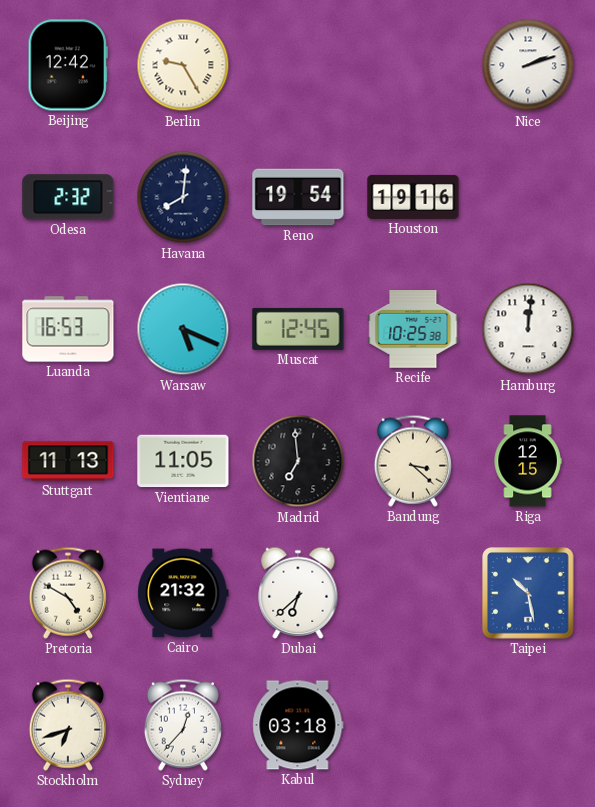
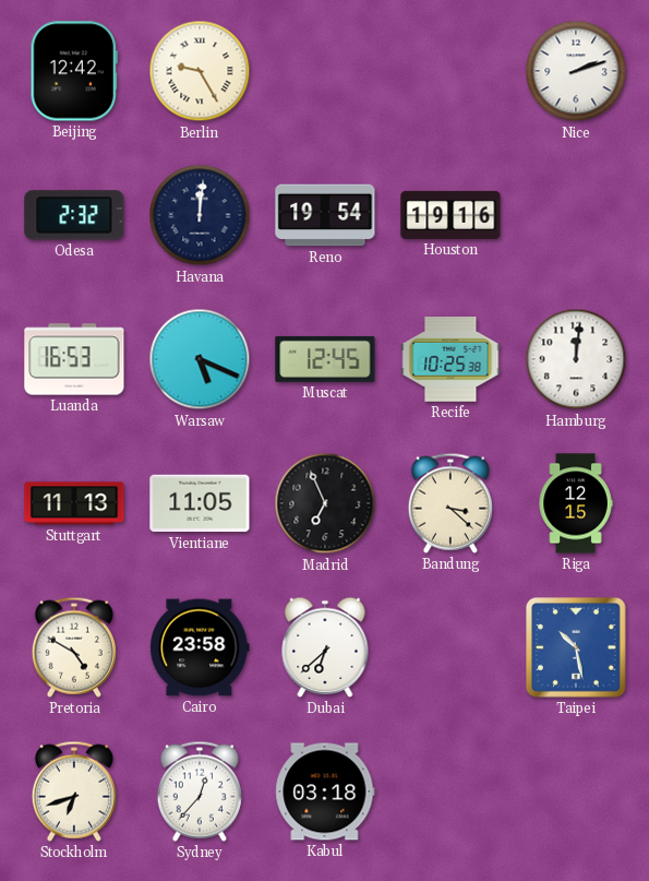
Havana: 8:01 -> 12:01 (200, 215)
Madrid: 6:59 -> 6:56 (325, 503)
Cairo: 21:32 -> 23:58 (200, 647)
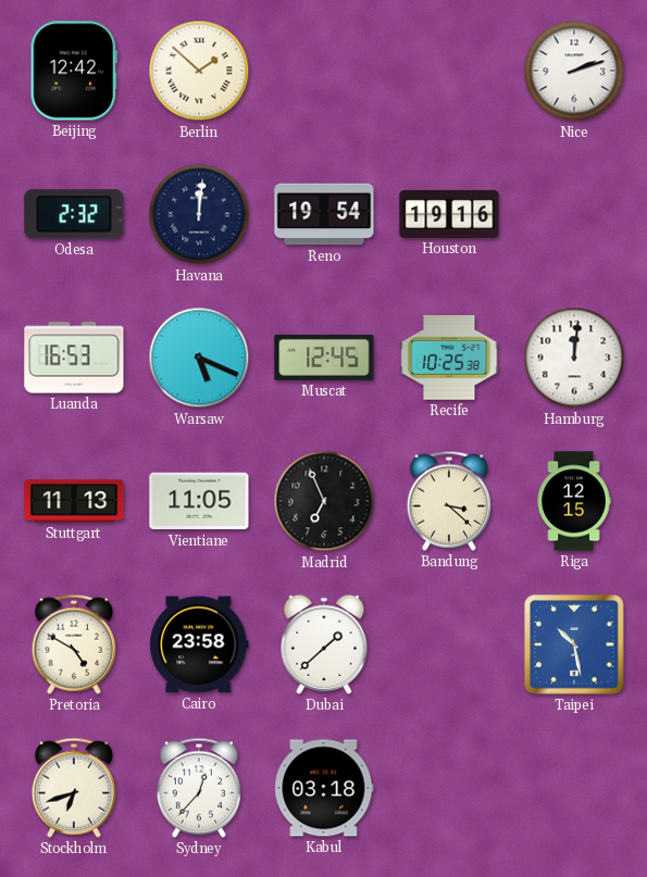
Berlin: 9:25 -> 1:52 (199, 71)
Dubai: 6:38 -> 1:38 (324, 644)
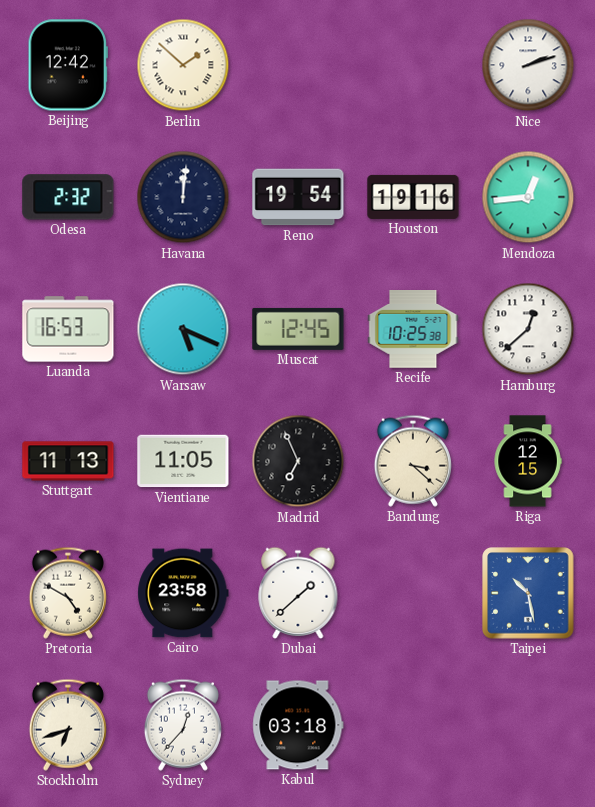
Mendoza: none -> 12:44 (528, 197)
Hamburg: 12:01 -> 12:38 (528, 329)
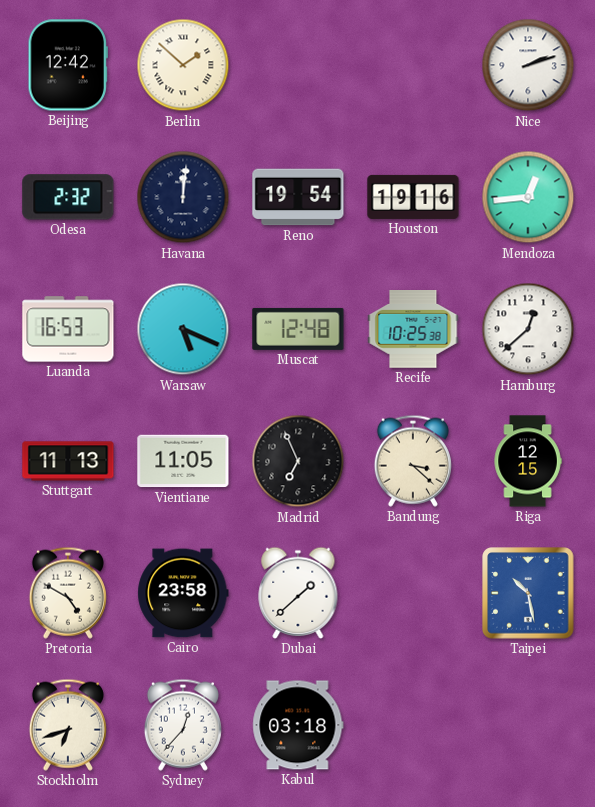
Muscat: 12:45 -> 12:48 (298, 329)
